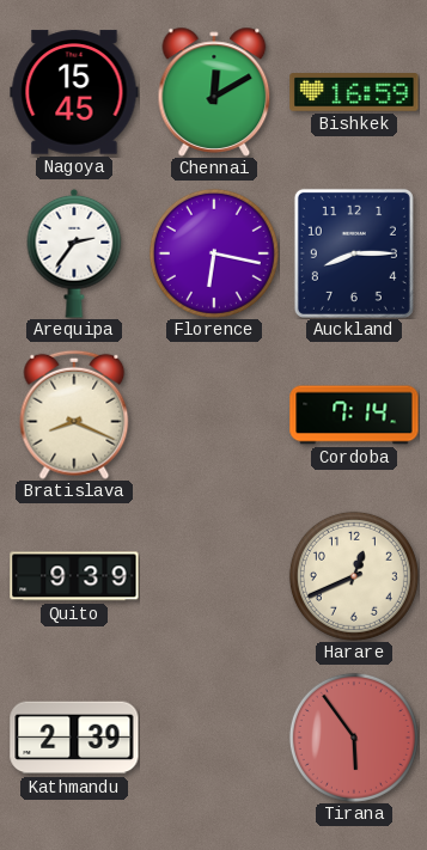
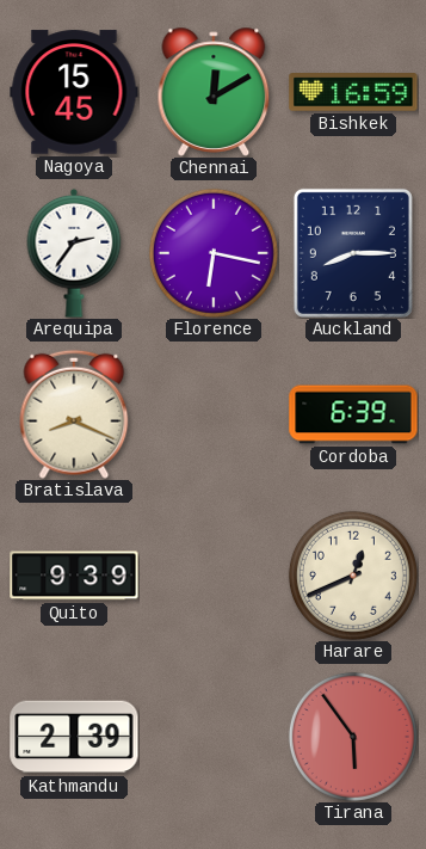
Cordoba: 7:14 -> 6:39 (353, 414)
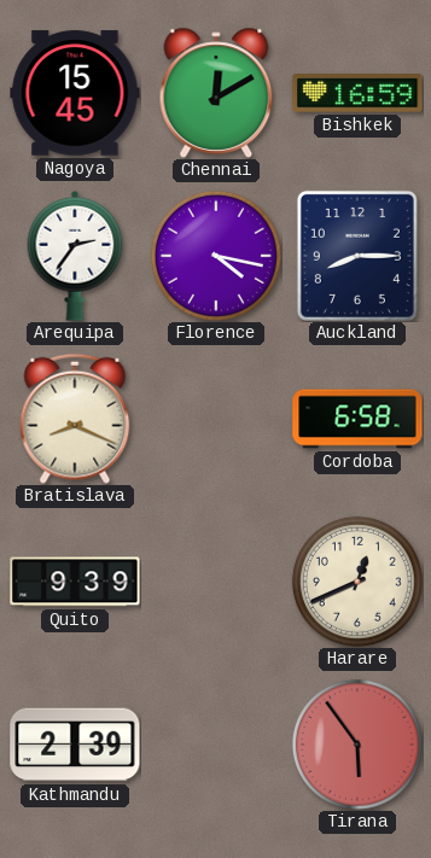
Florence: 6:17 -> 4:17 (216, 256)
Cordoba: 6:39 -> 6:58 (357, 419)
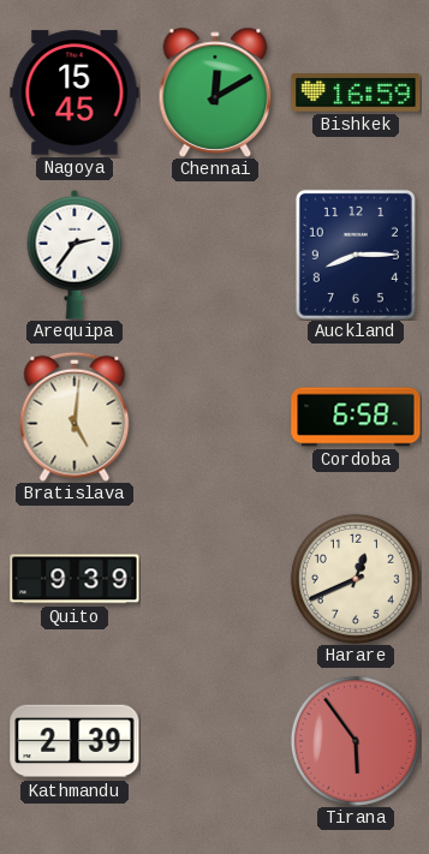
Florence: 4:17 -> none (216, 256)
Bratislava: 8:19 -> 5:01 (75, 417)
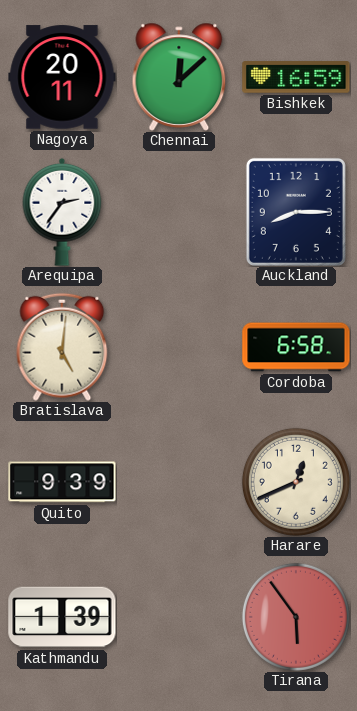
Nagoya: 15:45 -> 20:11 (62, 77)
Chennai: 12:10 -> 12:08 (179, 77)
Kathmandu: 2:39 -> 1:39 (62, 617)
